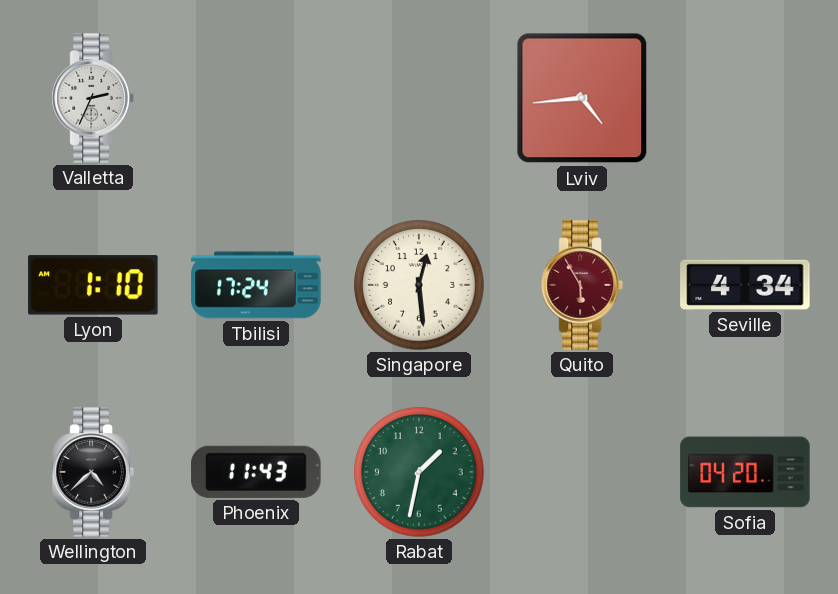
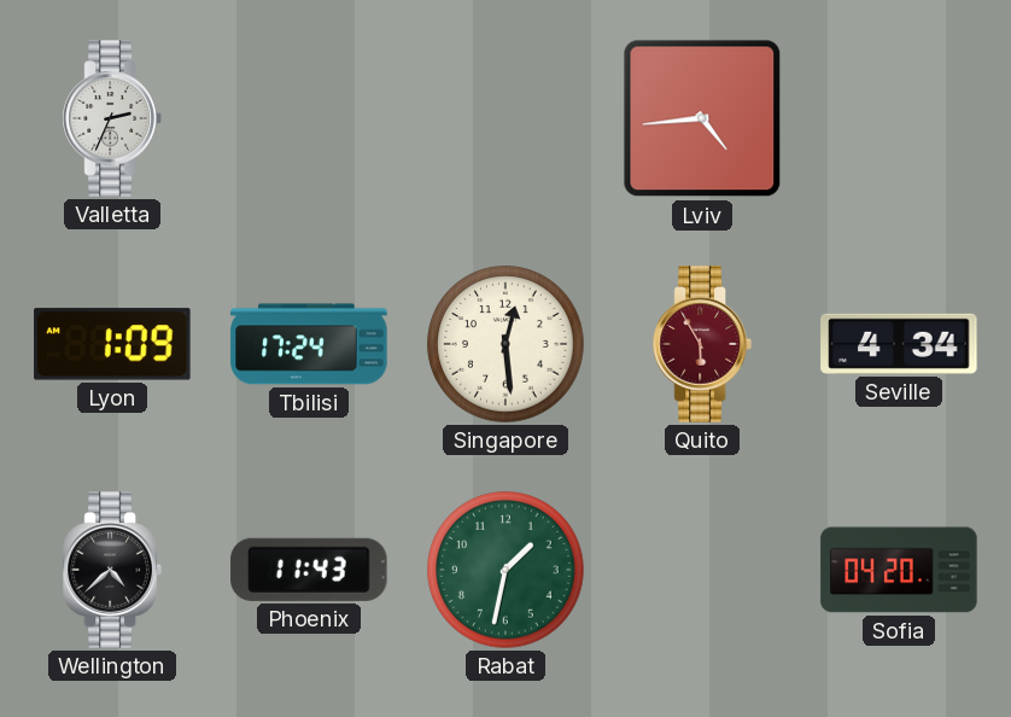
Lyon: 1:10 -> 1:09 (112, 344)
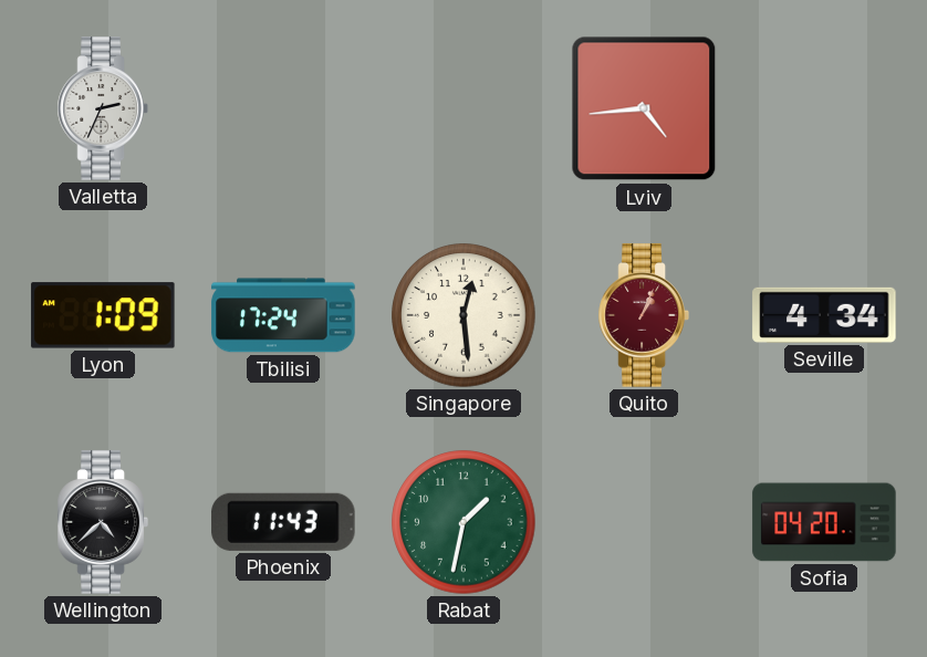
Quito: 5:55 -> 1:04 (644, 315)
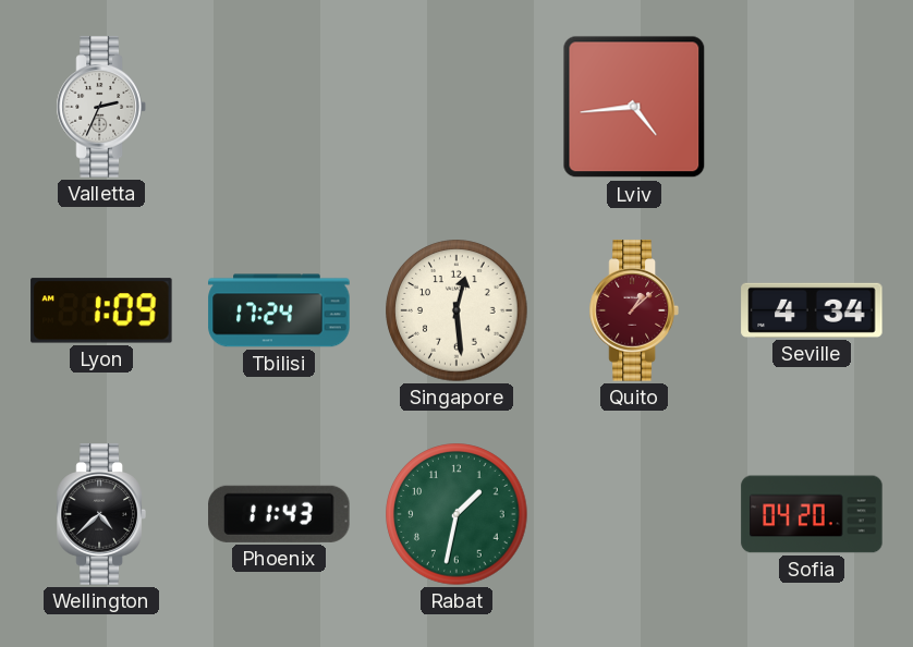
Quito: 1:04 -> 1:08 (634, 310)
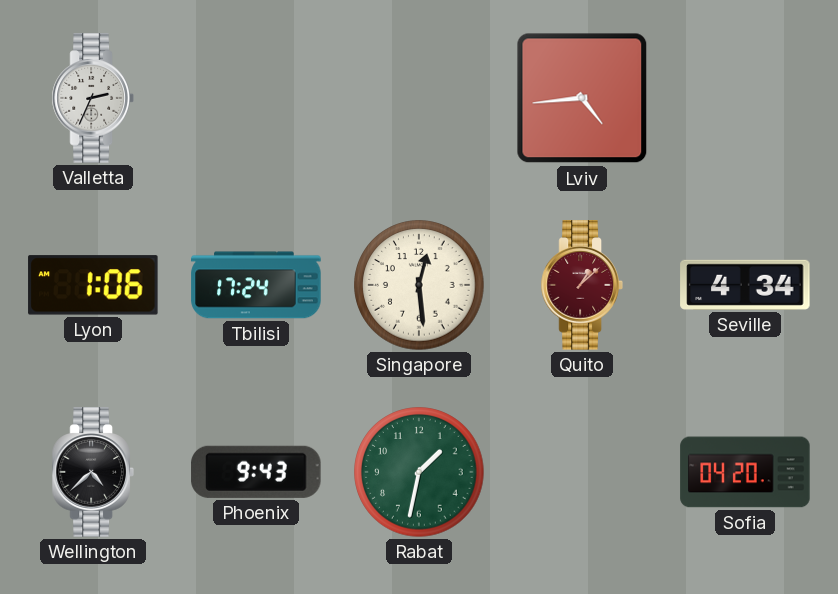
Lyon: 1:09 -> 1:06 (93, 285)
Phoenix: 11:43 -> 9:43 (256, 472)
